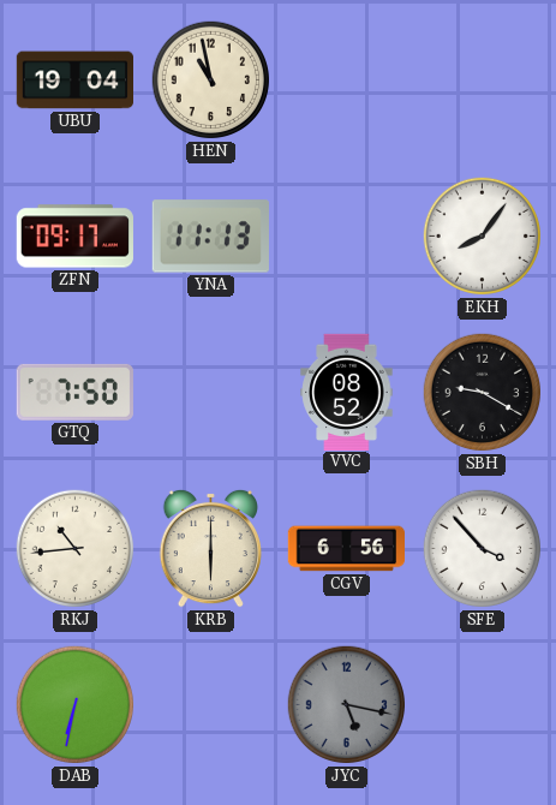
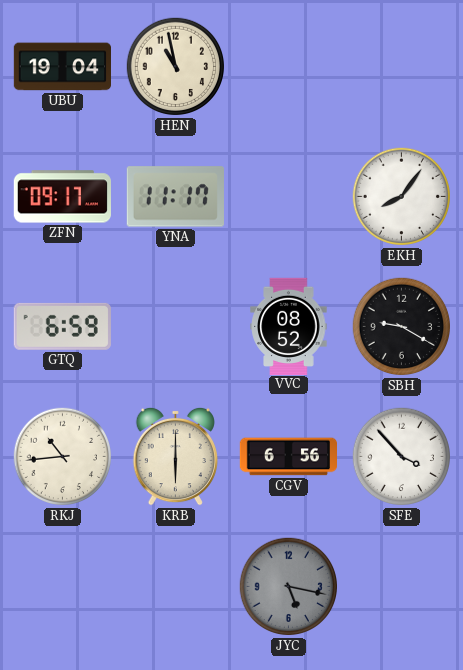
YNA: 11:13 -> 11:17 (175, 197)
GTQ: 7:50 -> 6:59 (62, 326)
DAB: 6:32 -> none (76, 705)
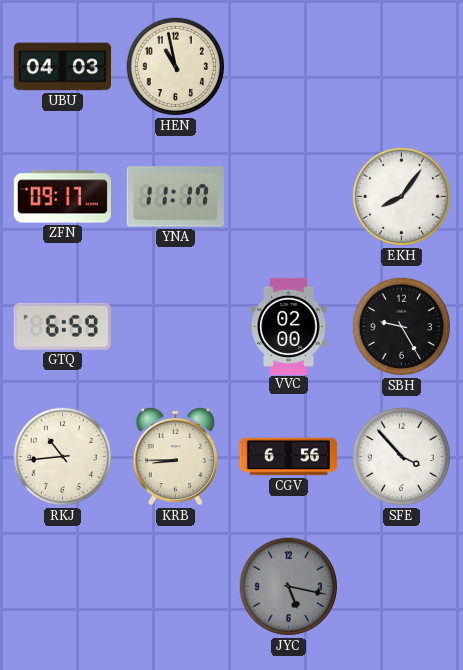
UBU: 19:04 -> 04:03 (62, 67)
VVC: 08:52 -> 02:00 (289, 326)
SBH: 9:20 -> 9:25 (402, 327)
KRB: 6:00 -> 8:45 (175, 456)
